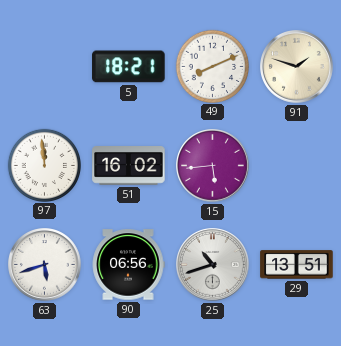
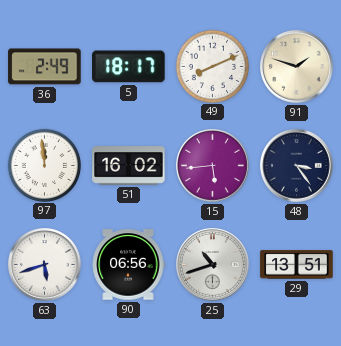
36: none -> 2:49 (45, 67)
5: 18:21 -> 18:17 (129, 67)
48: none -> 3:24 (297, 166)
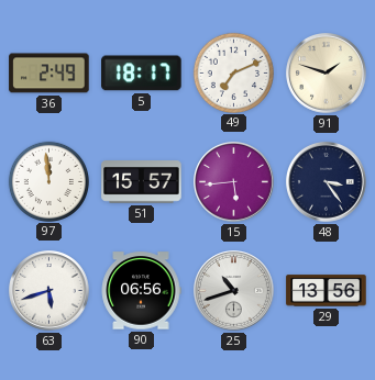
49: 8:11 -> 7:11 (233, 72)
51: 16:02 -> 15:57 (142, 182)
29: 13:51 -> 13:56 (327, 291)
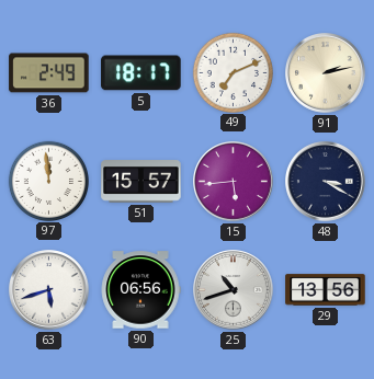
91: 1:48 -> 2:13 (326, 73)
48: 3:24 -> 3:20 (326, 182)
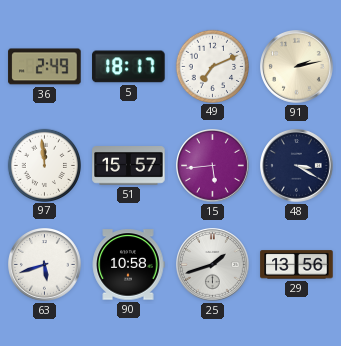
90: 06:56 -> 10:58 (128, 265)
25: 10:42 -> 1:42 (213, 265)
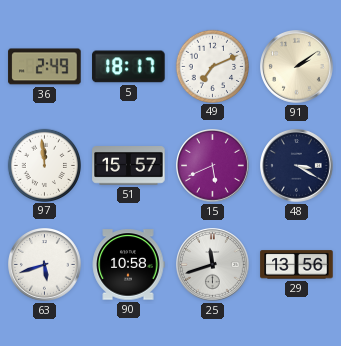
91: 2:13 -> 2:09 (297, 67)
15: 5:44 -> 5:41 (213, 166)
25: 1:42 -> 11:42 (213, 265)
